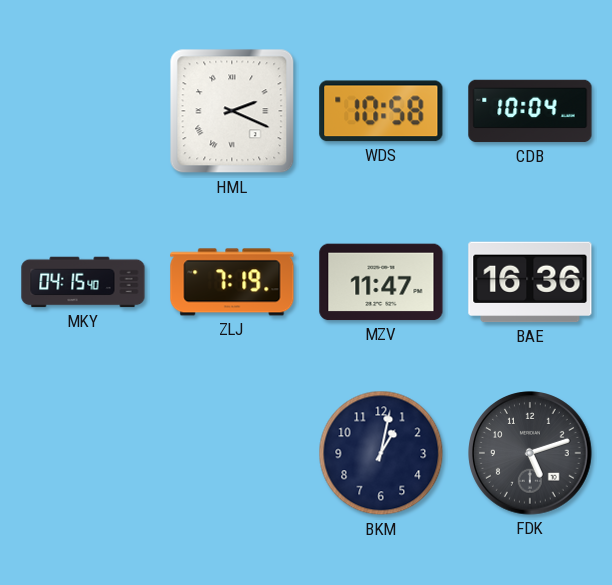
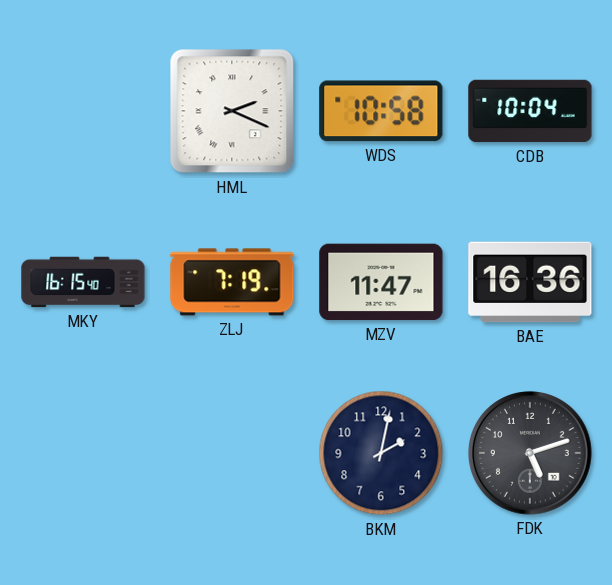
MKY: 04:15 -> 16:15 (83, 282)
BKM: 1:02 -> 2:02 (381, 453)
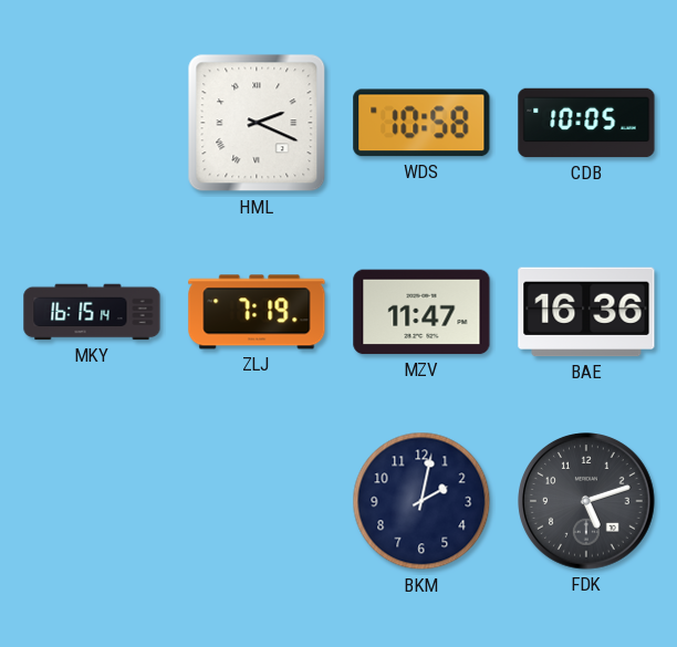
CDB: 10:04 -> 10:05 (586, 123)
MKY: 16:15:40 -> 16:15:14 (92, 312)
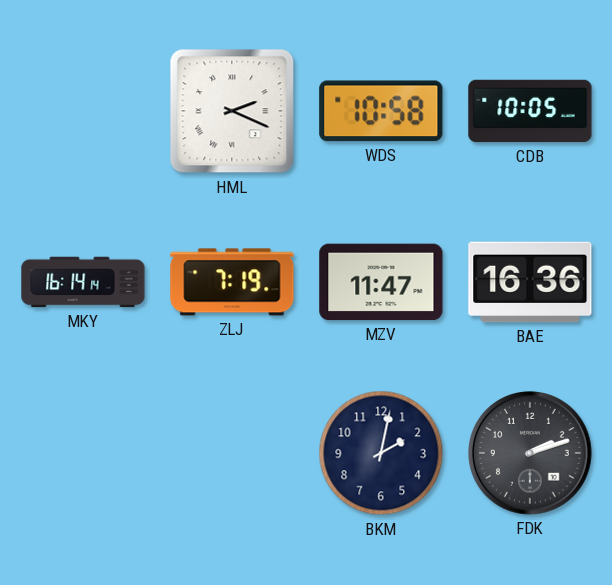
MKY: 16:15 -> 16:14 (83, 282)
FDK: 5:12 -> 2:12 (530, 453)
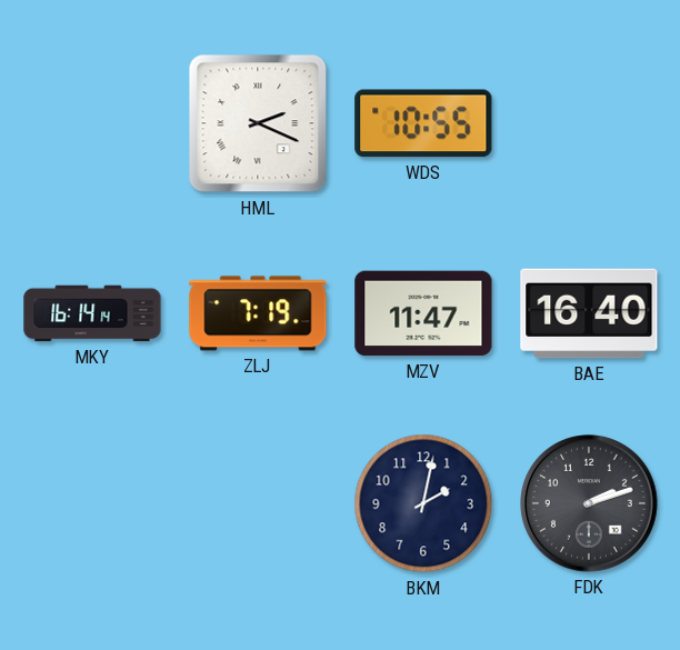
WDS: 10:58 -> 10:55 (423, 123)
CDB: 10:05 -> none (530, 111)
BAE: 16:36 -> 16:40 (589, 313)
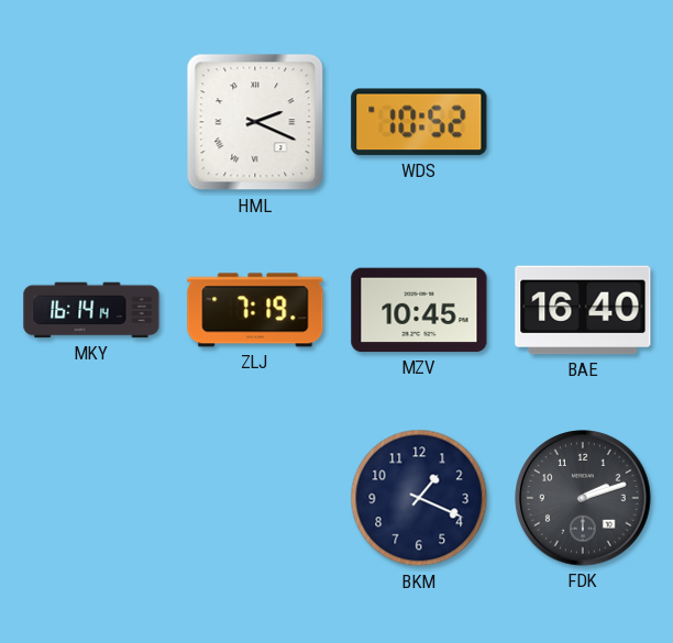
WDS: 10:55 -> 10:52 (419, 122)
MZV: 11:47 -> 10:45 (419, 310)
BKM: 2:02 -> 1:19 (419, 498)
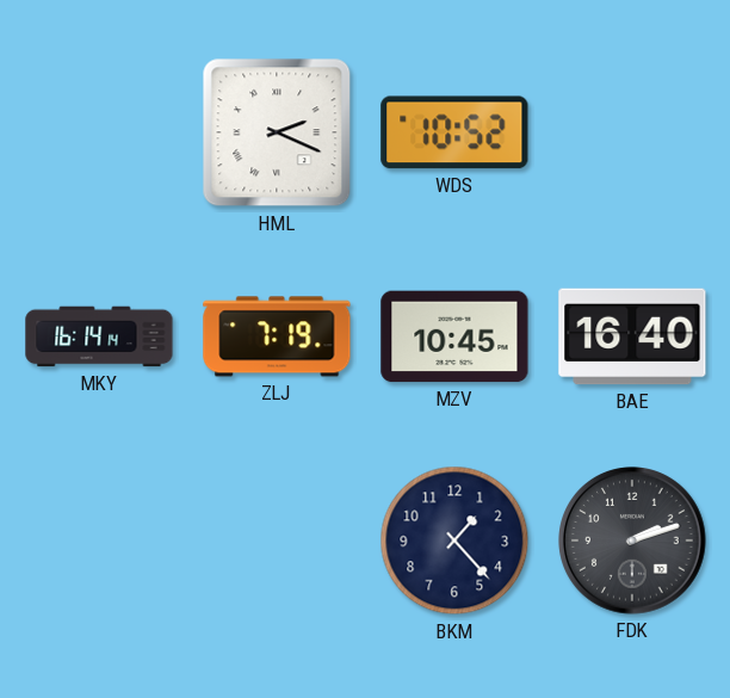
BKM: 1:19 -> 1:23 (454, 541)
